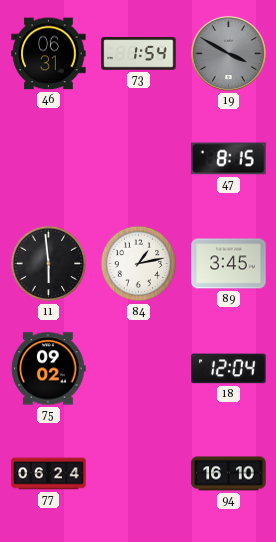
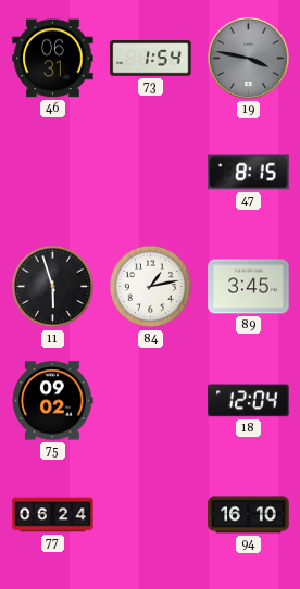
19: 3:50 -> 3:47 (248, 58)
11: 5:59 -> 5:57 (53, 287)
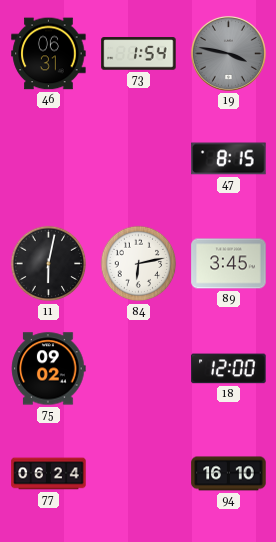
11: 5:57 -> 6:02 (49, 264)
84: 1:13 -> 6:13 (139, 264)
18: 12:04 -> 12:00 (229, 369)
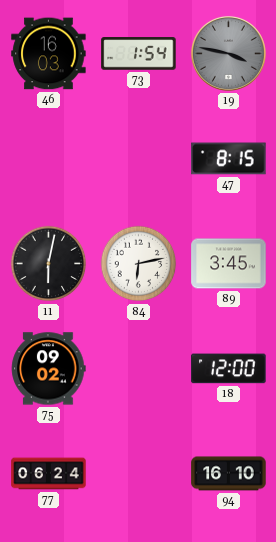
46: 06:31 -> 16:03 (49, 54)
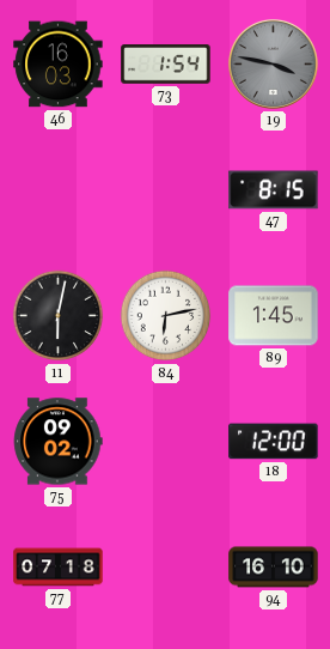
89: 3:45 -> 1:45 (274, 316)
77: 06:24 -> 07:18 (59, 568)
